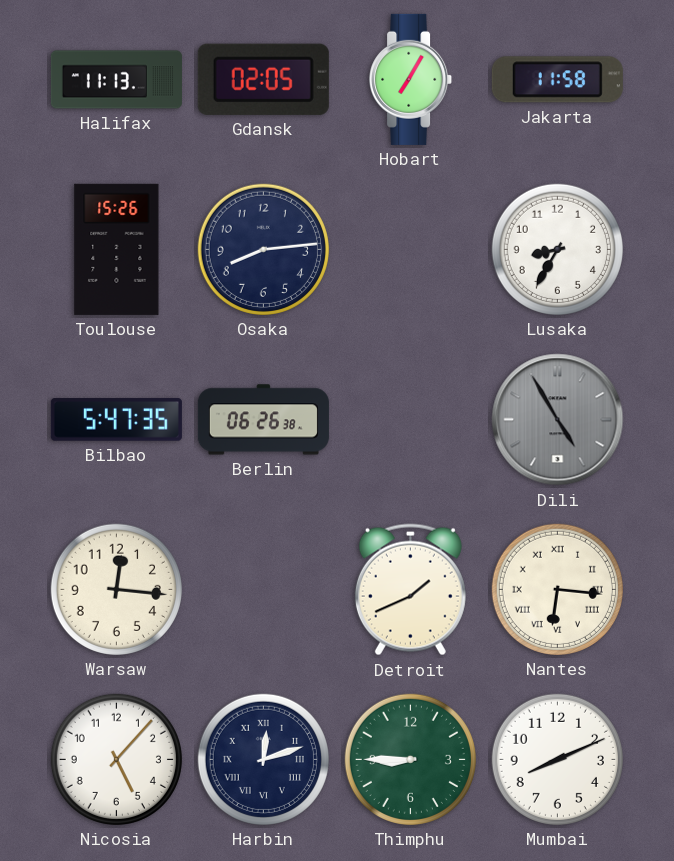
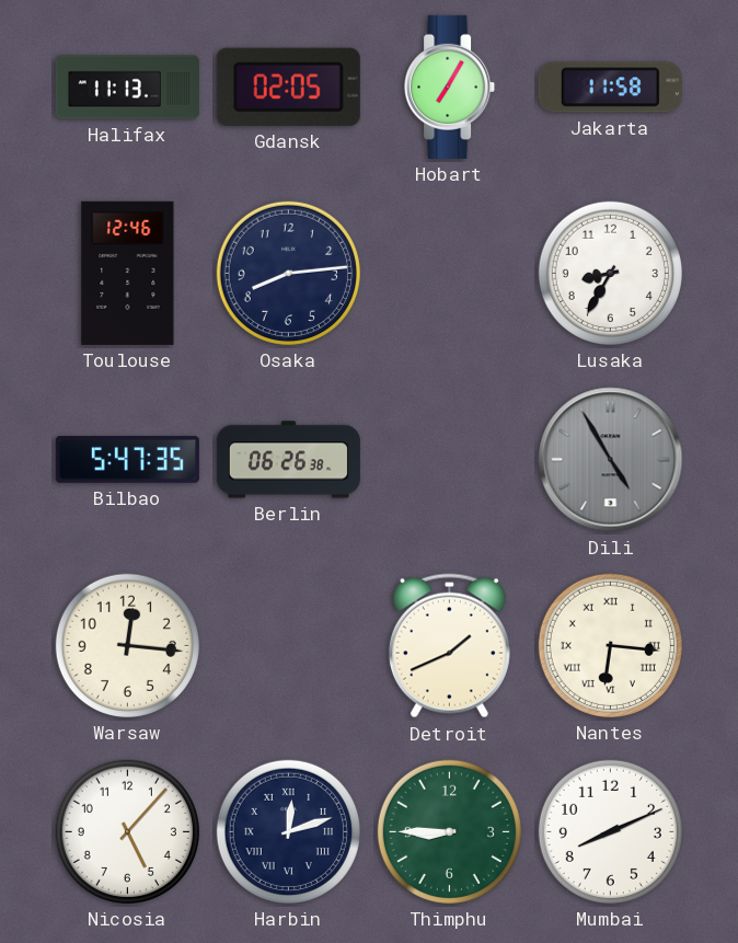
Toulouse: 15:26 -> 12:46 (128, 273)
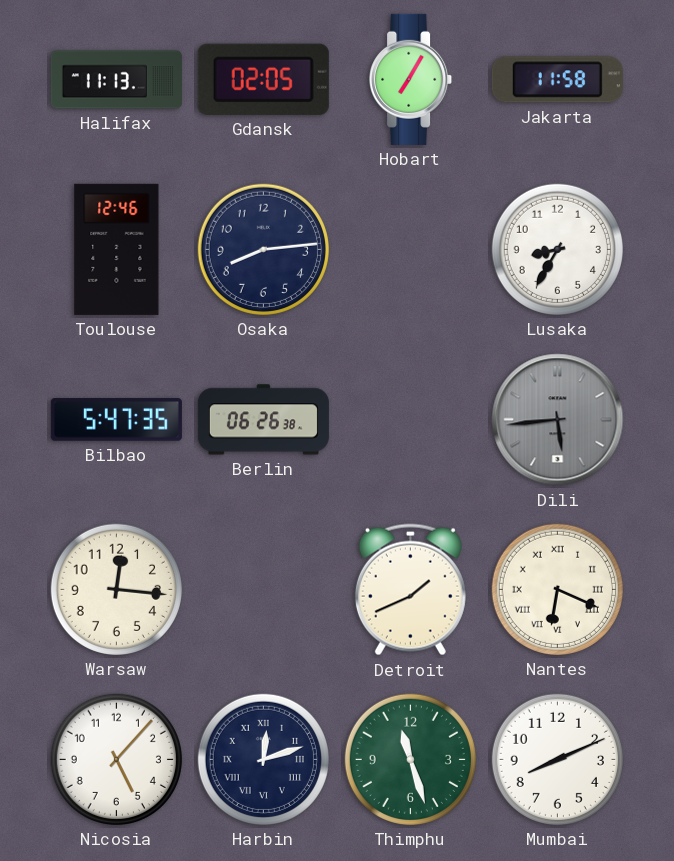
Dili: 4:55 -> 5:44 (558, 420)
Nantes: 6:16 -> 6:19 (557, 589)
Thimphu: 8:45 -> 11:27 (410, 759)
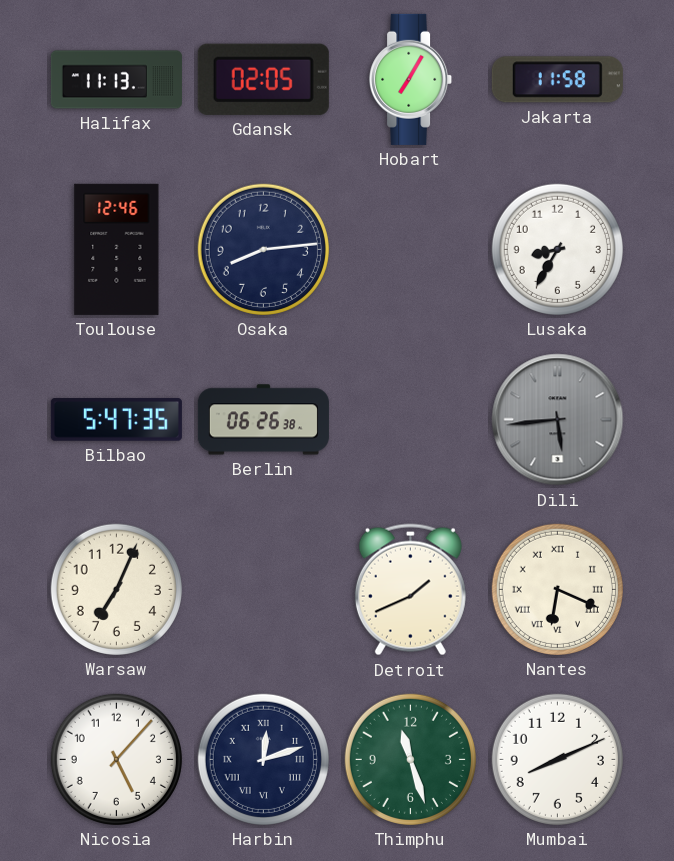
Warsaw: 12:16 -> 7:04 (116, 589)
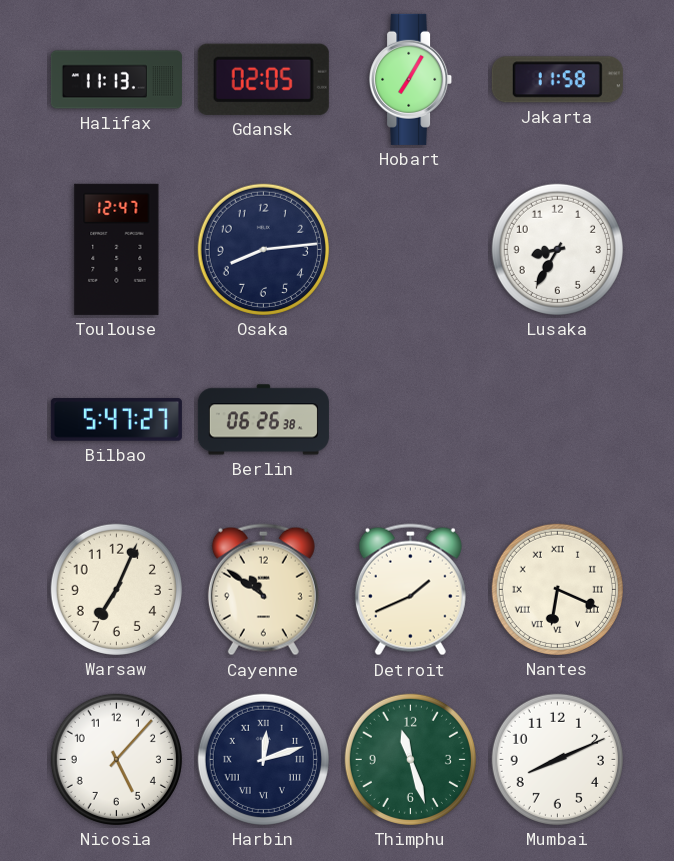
Toulouse: 12:46 -> 12:47 (117, 249)
Bilbao: 5:47:35 -> 5:47:27 (116, 420)
Dili: 5:44 -> none (558, 420)
Cayenne: none -> 10:51 (263, 590)
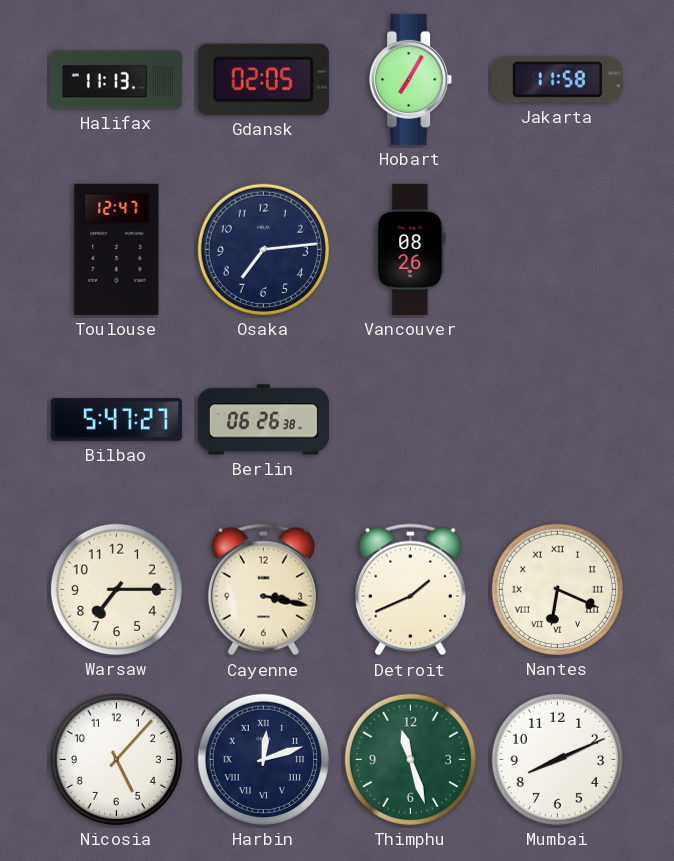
Osaka: 8:14 -> 7:14 (263, 249)
Vancouver: none -> 08:26 (411, 249)
Lusaka: 8:35 -> none (557, 249)
Warsaw: 7:04 -> 7:15 (116, 589)
Cayenne: 10:51 -> 3:17 (263, 590)
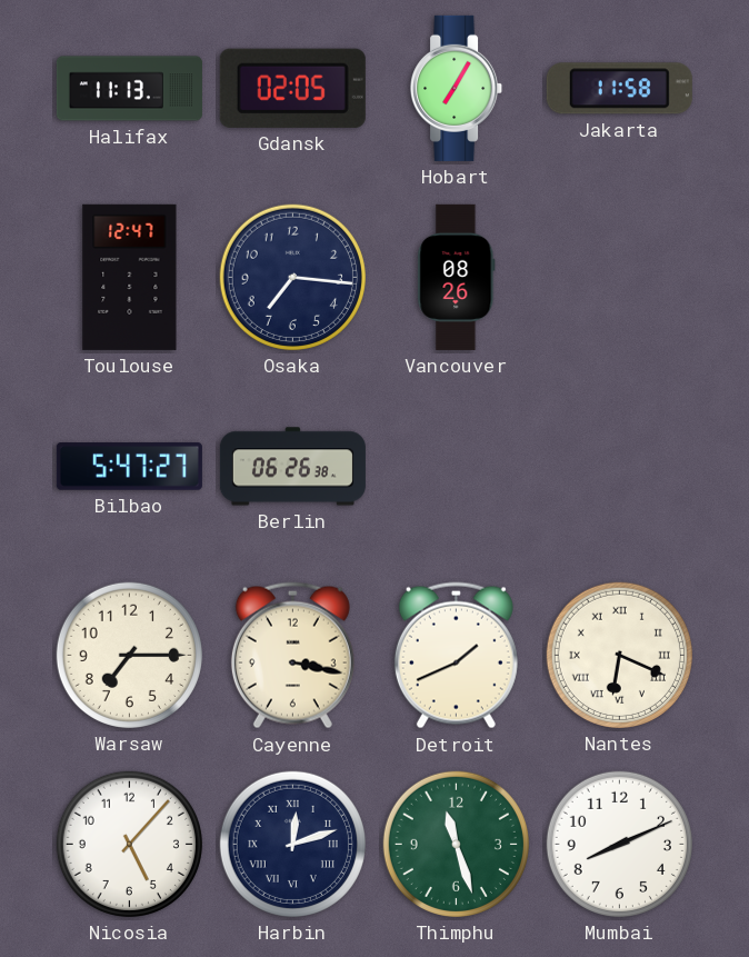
Osaka: 7:14 -> 7:16 (292, 277)
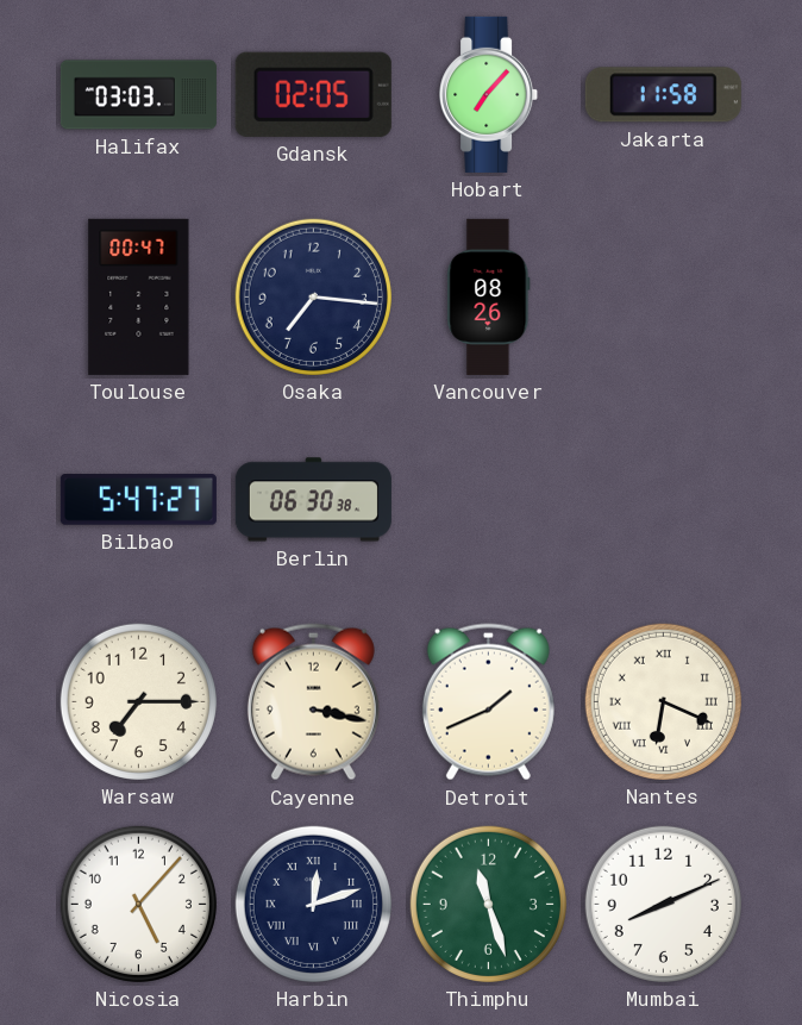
Halifax: 11:13 -> 03:03 (138, 95)
Hobart: 7:05 -> 7:07 (489, 94)
Toulouse: 12:47 -> 00:47 (139, 296)
Berlin: 06:26 -> 06:30 (313, 500)
